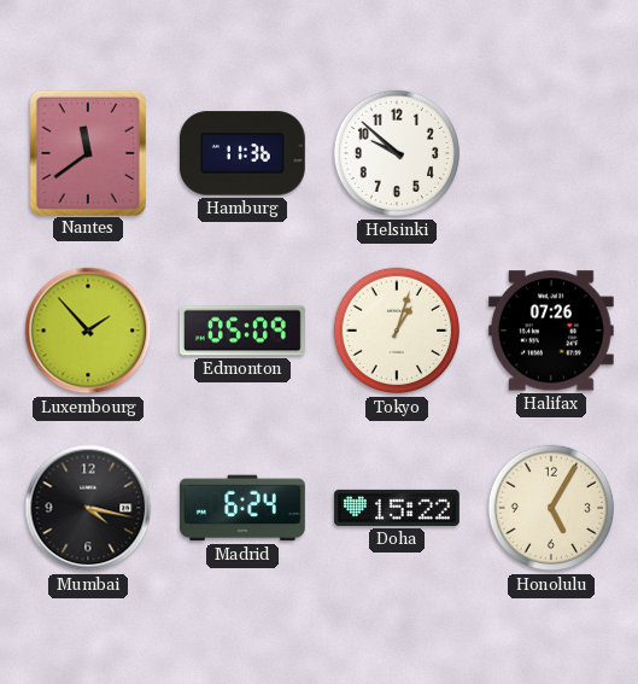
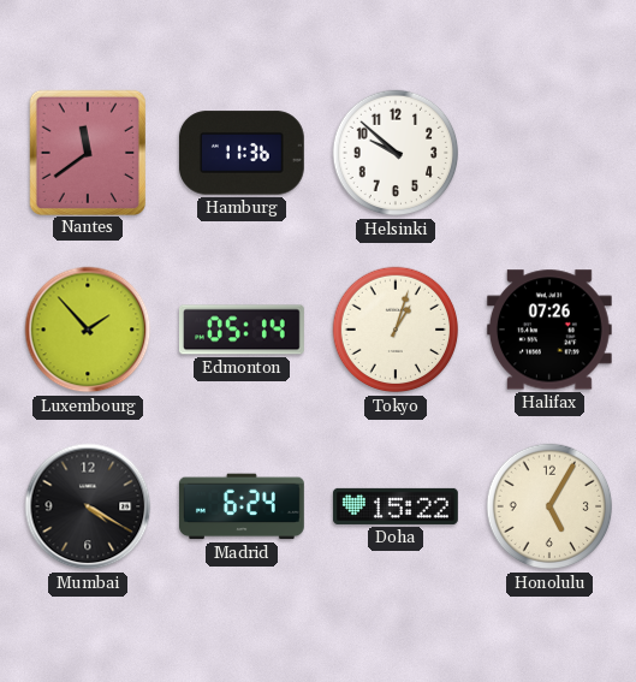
Edmonton: 05:09 -> 05:14 (242, 330)
Mumbai: 4:17 -> 4:20 (88, 506)
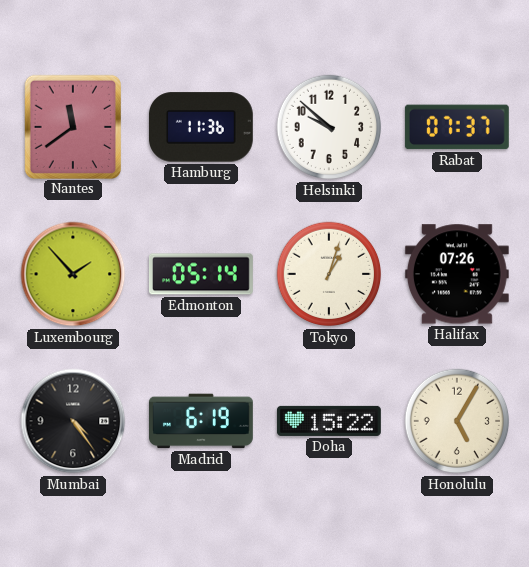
Rabat: none -> 07:37 (457, 127)
Mumbai: 4:20 -> 4:24 (73, 421)
Madrid: 6:24 -> 6:19 (202, 421)
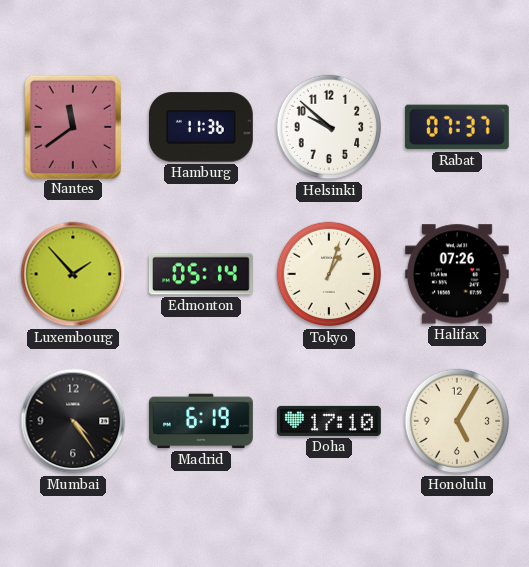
Doha: 15:22 -> 17:10 (329, 421)
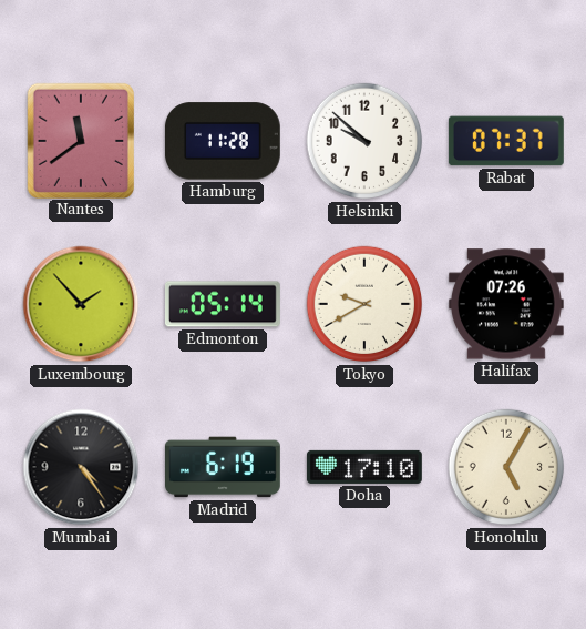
Hamburg: 11:36 -> 11:28 (223, 141)
Tokyo: 1:03 -> 9:40 (364, 304)
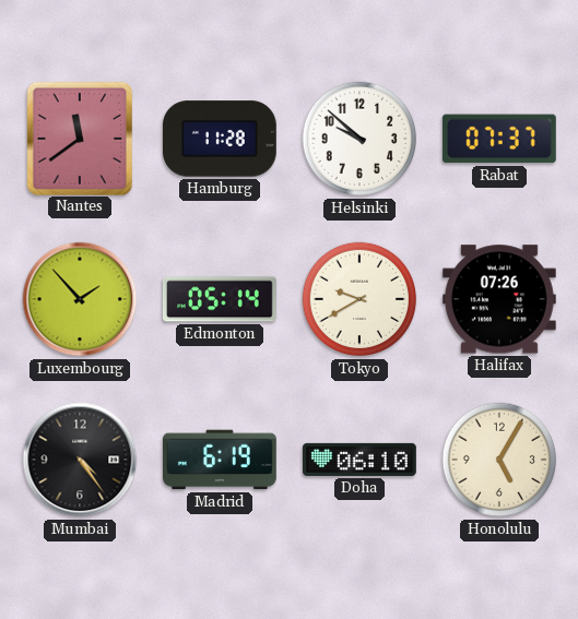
Doha: 17:10 -> 06:10 (359, 460)
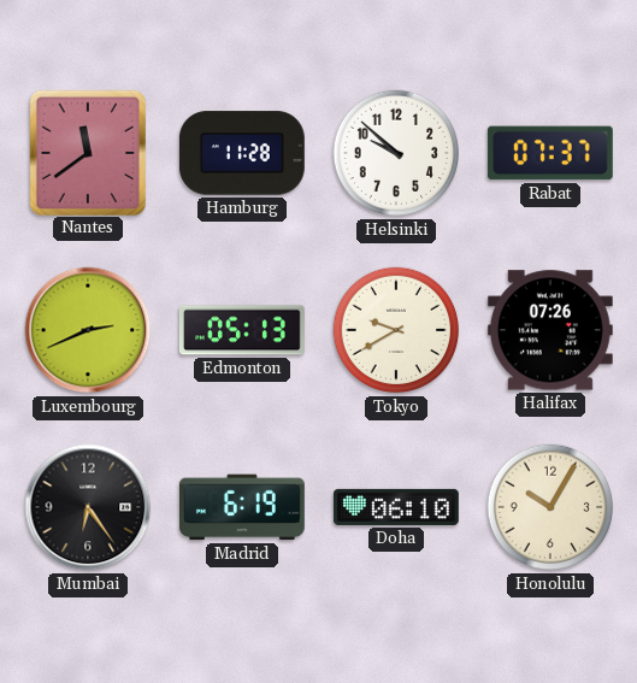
Luxembourg: 1:53 -> 2:41 (88, 330)
Edmonton: 05:14 -> 05:13 (242, 330)
Mumbai: 4:24 -> 6:24 (88, 507)
Honolulu: 5:05 -> 10:05 (550, 507)
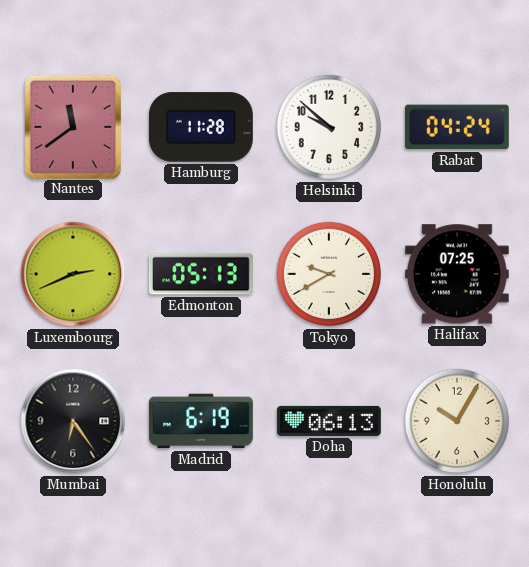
Rabat: 07:37 -> 04:24 (457, 127)
Halifax: 07:26 -> 07:25 (457, 274)
Doha: 06:10 -> 06:13 (329, 421)
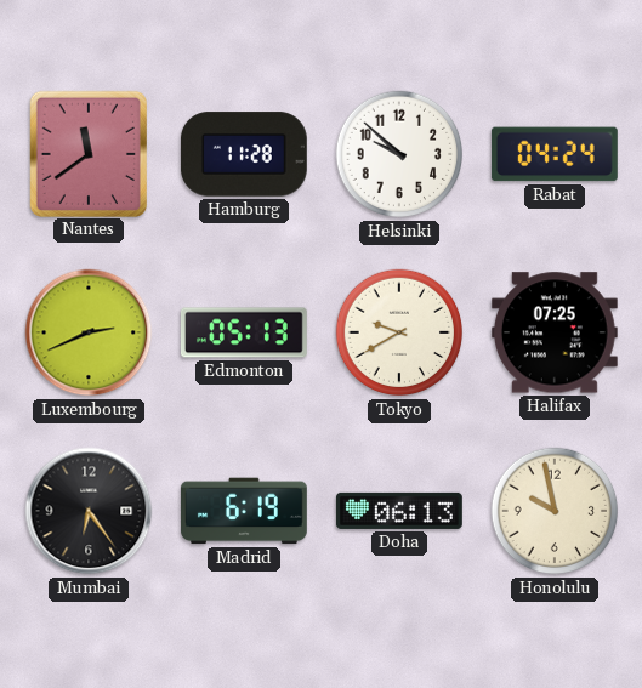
Honolulu: 10:05 -> 9:58 (555, 511)
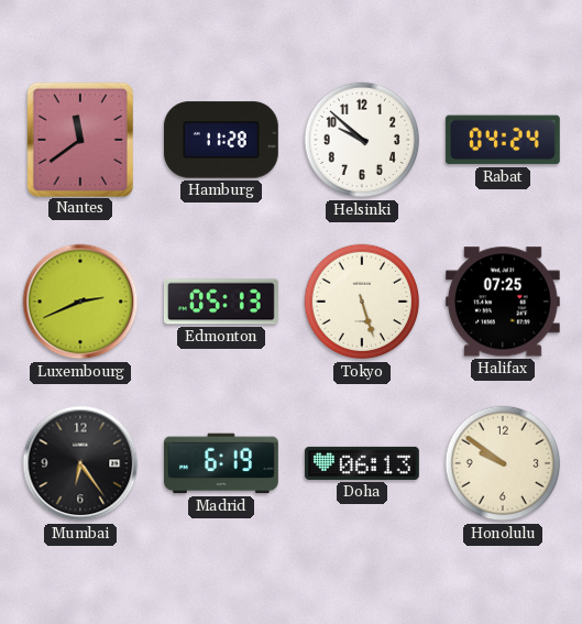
Tokyo: 9:40 -> 5:27 (362, 302)
Honolulu: 9:58 -> 9:51 (503, 463)
